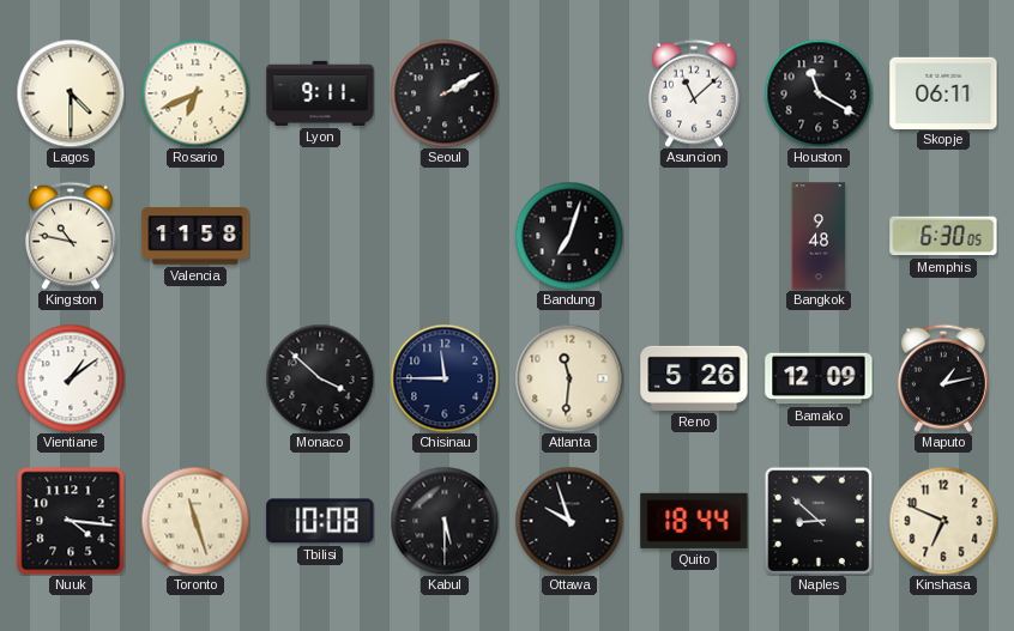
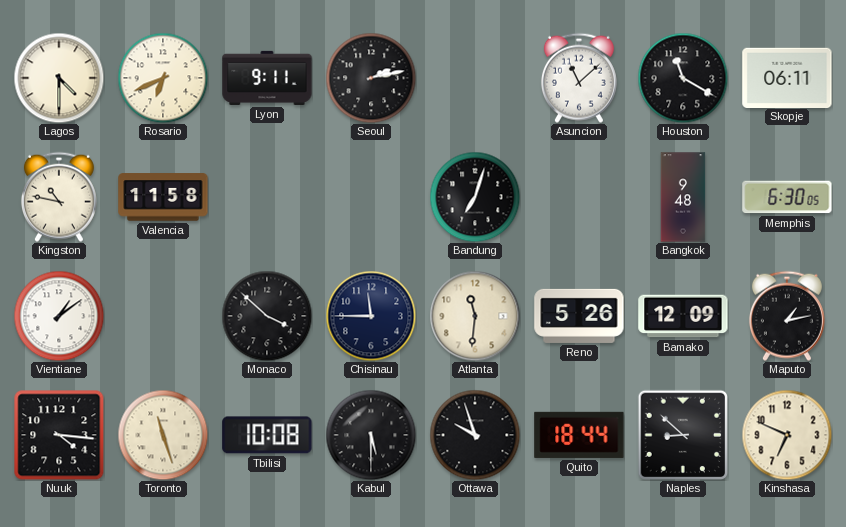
Seoul: 2:10 -> 2:13 (371, 78)
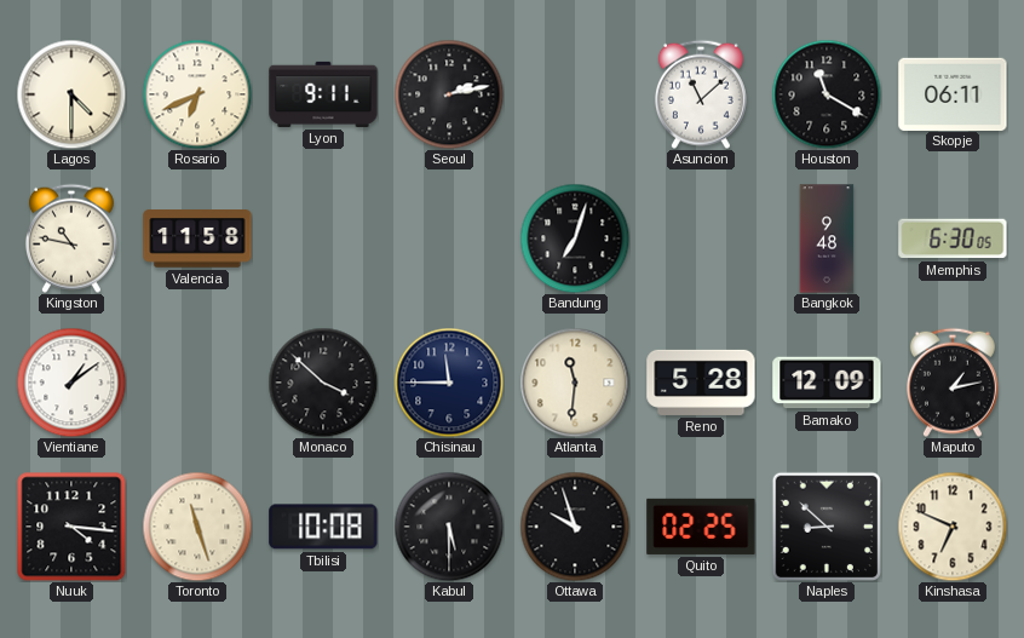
Reno: 5:26 -> 5:28 (701, 383)
Quito: 18:44 -> 02:25 (701, 527)
